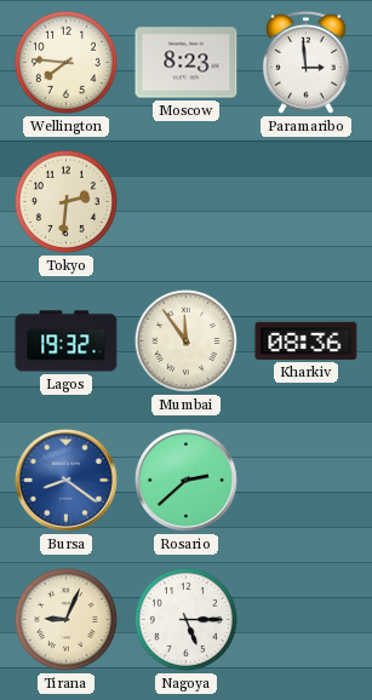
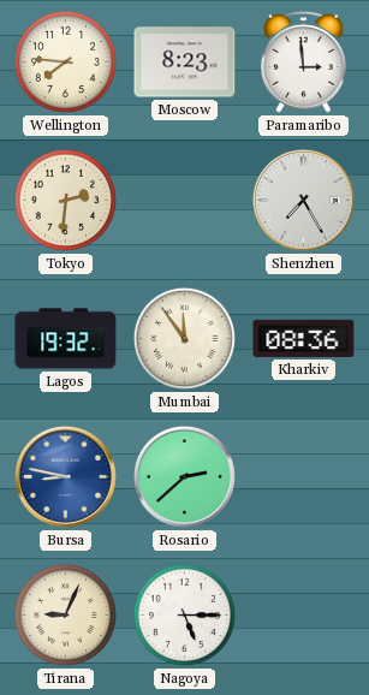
Shenzhen: none -> 7:25 (303, 200)
Bursa: 8:21 -> 8:47 (65, 476)
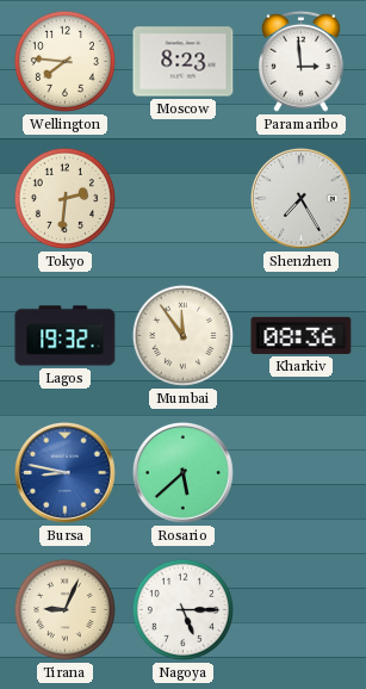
Rosario: 2:38 -> 5:38 (182, 472)
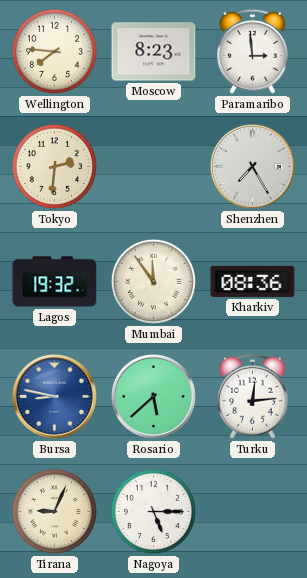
Turku: none -> 12:14 (252, 396)
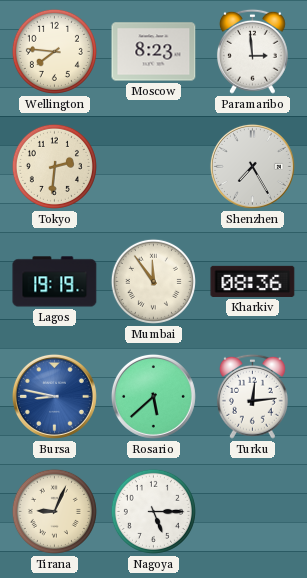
Lagos: 19:32 -> 19:19 (55, 282)
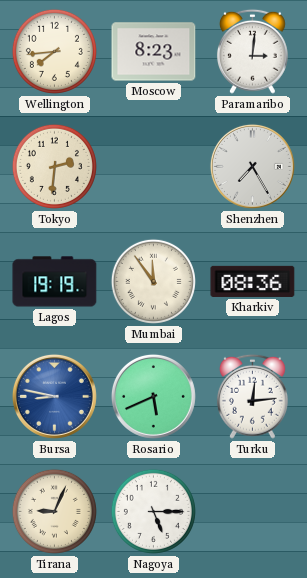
Wellington: 7:46 -> 7:44 (54, 51)
Paramaribo: 2:59 -> 3:01 (252, 51)
Rosario: 5:38 -> 5:41 (153, 396)
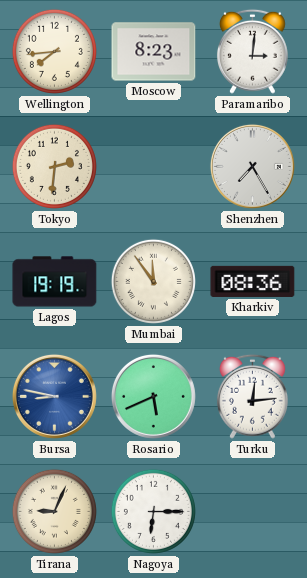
Nagoya: 5:15 -> 6:15 (153, 511)
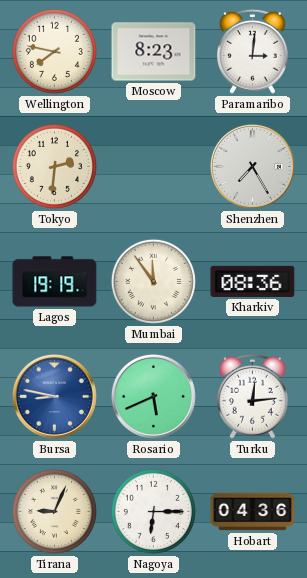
Wellington: 7:44 -> 7:47 (54, 51)
Hobart: none -> 04:36 (253, 512)
